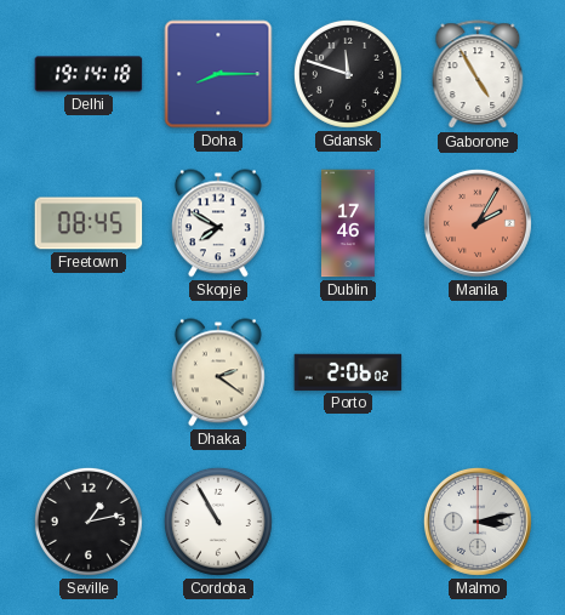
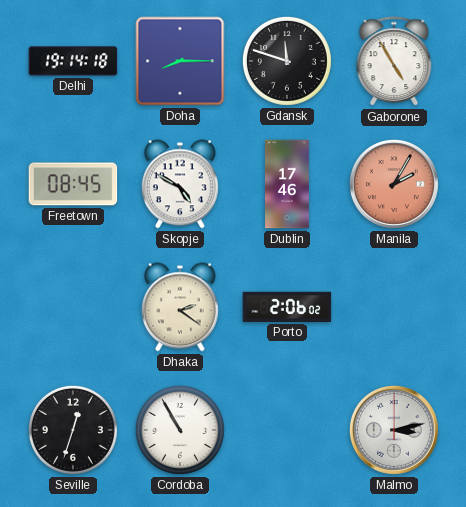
Skopje: 7:50 -> 4:50 (180, 184)
Seville: 1:13 -> 12:33 (73, 430)
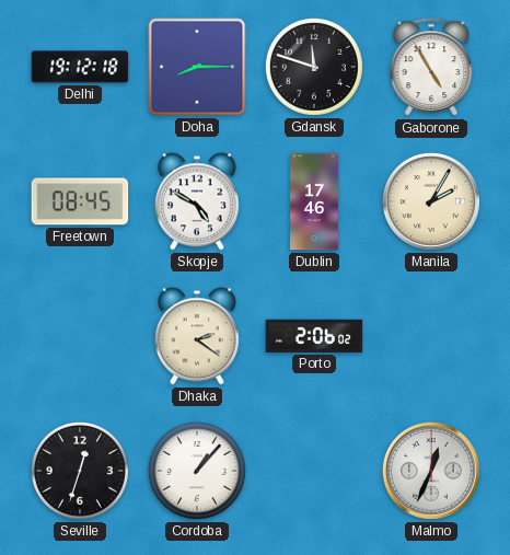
Delhi: 19:14 -> 19:12 (80, 67)
Manila dial: salmon -> cream (431, 201)
Cordoba: 10:55 -> 1:07 (197, 471)
Malmo: 3:13 -> 12:34 (431, 471)
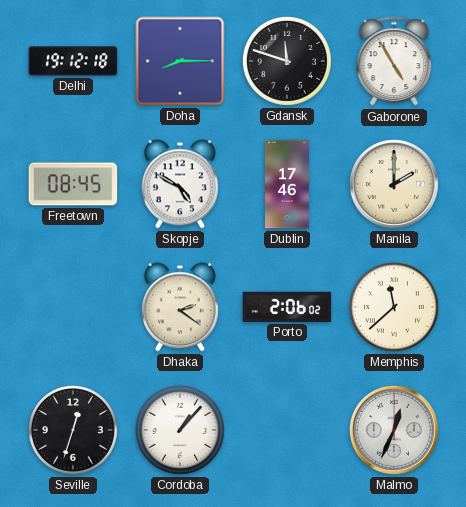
Manila: 2:05 -> 2:00 (394, 184)
Memphis: none -> 11:38 (394, 307)
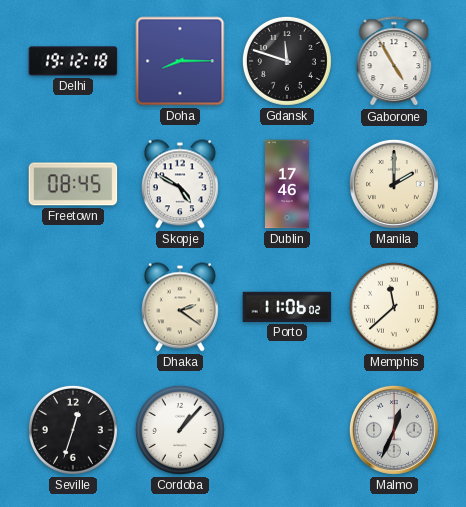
Porto: 2:06 -> 11:06 (287, 307)
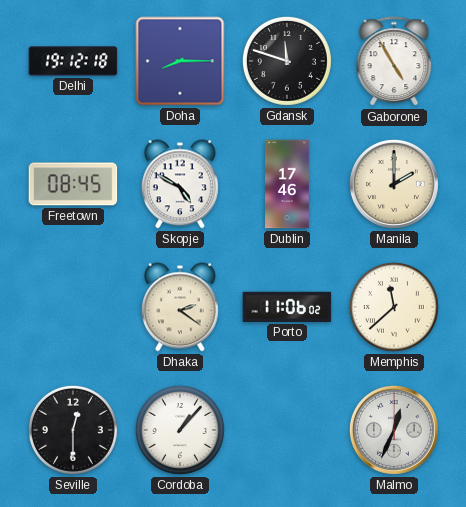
Seville: 12:33 -> 12:30 (73, 430)
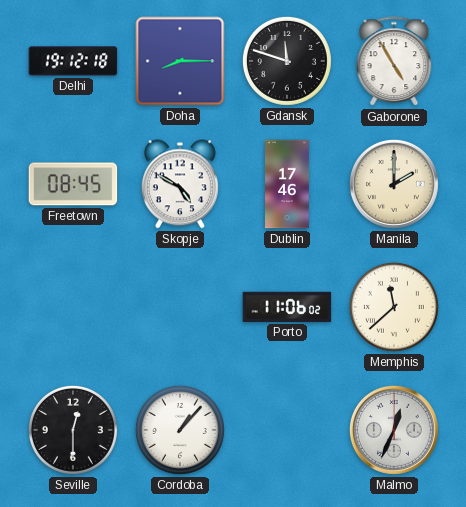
Dhaka: 2:21 -> none (180, 307)
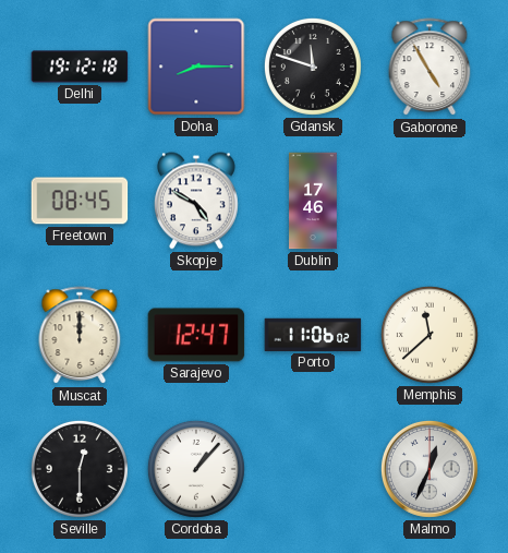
Manila: 2:00 -> none (394, 184)
Muscat: none -> 12:00 (80, 336)
Sarajevo: none -> 12:47 (196, 335)
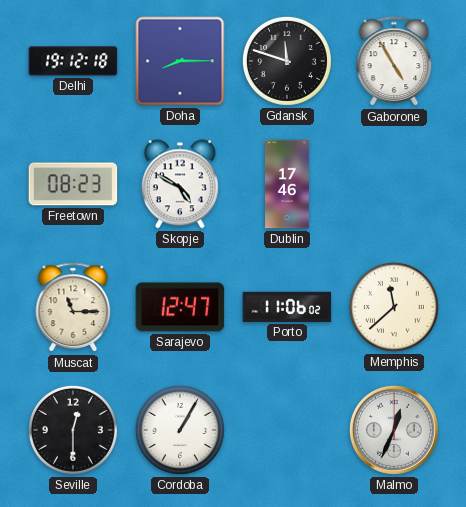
Freetown: 08:45 -> 08:23 (73, 184)
Muscat: 12:00 -> 11:15 (73, 308)
Cordoba: 1:07 -> 1:05 (180, 430)
